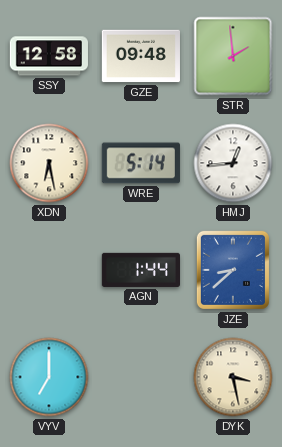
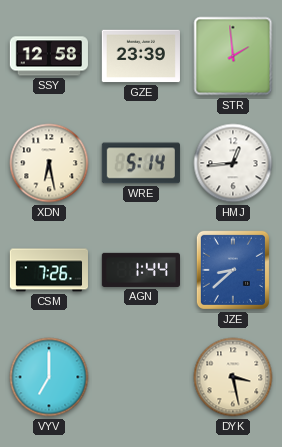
GZE: 09:48 -> 23:39 (141, 56)
CSM: none -> 7:26 (48, 270)
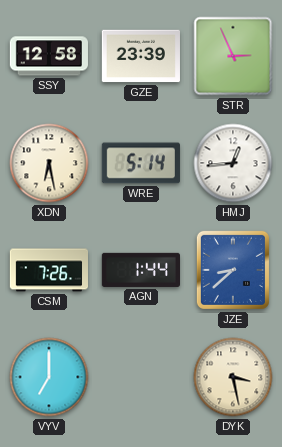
STR: 1:59 -> 2:56 (233, 56)
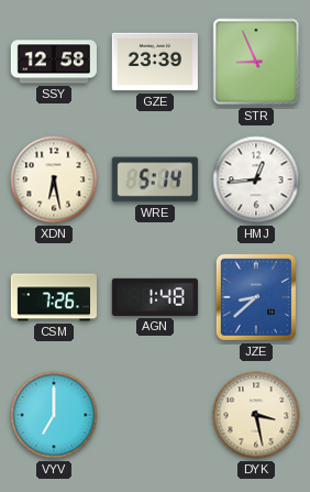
STR: 2:56 -> 8:56 (256, 62)
AGN: 1:44 -> 1:48 (154, 297)
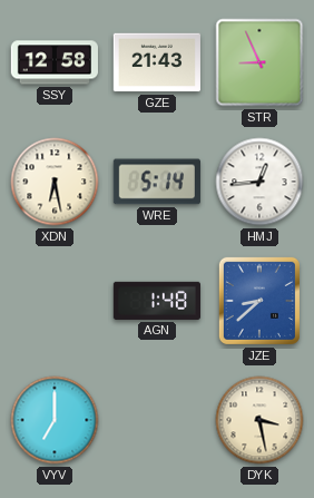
GZE: 23:39 -> 21:43 (157, 62)
CSM: 7:26 -> none (53, 297)
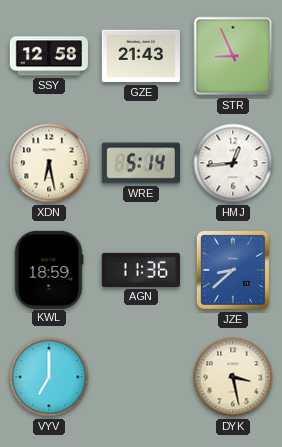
KWL: none -> 18:59 (49, 269)
AGN: 1:48 -> 11:36 (140, 270)
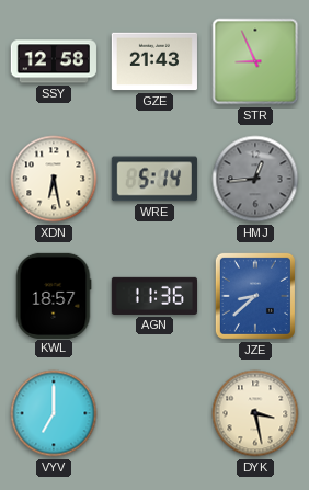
HMJ dial: white -> grey (255, 179)
KWL: 18:59 -> 18:57 (54, 295)
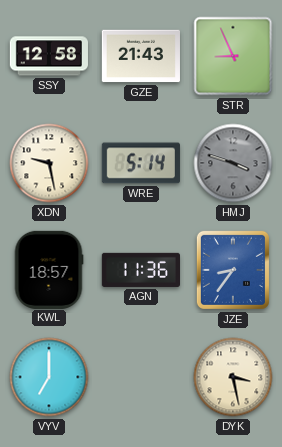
XDN: 6:28 -> 9:28 (49, 163)
HMJ: 12:44 -> 3:48 (233, 163)
JZE: 8:38 -> 8:36 (233, 270)
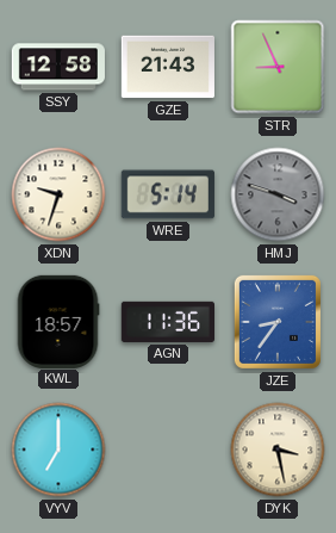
XDN: 9:28 -> 9:33 (58, 194)
